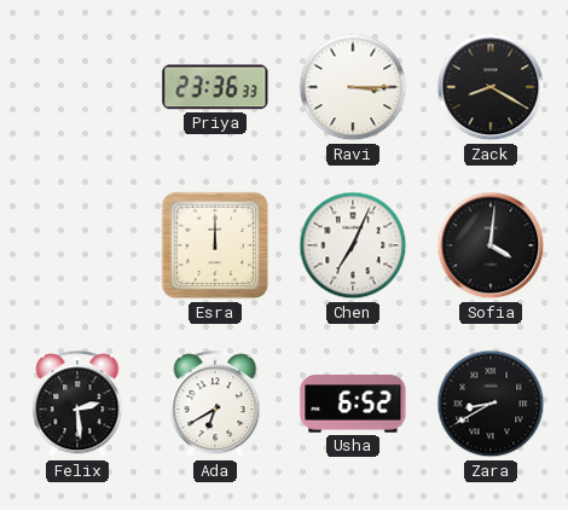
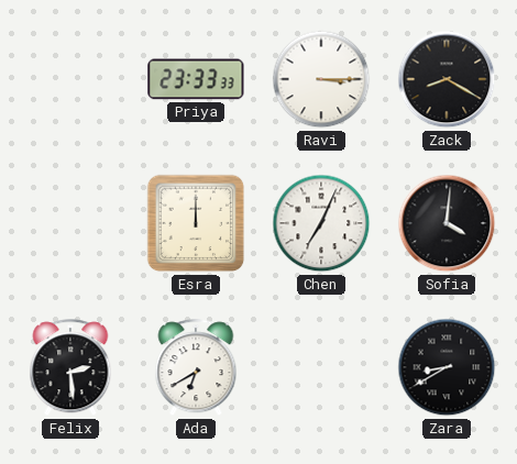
Priya: 23:36 -> 23:33 (196, 79)
Usha: 6:52 -> none (353, 404)
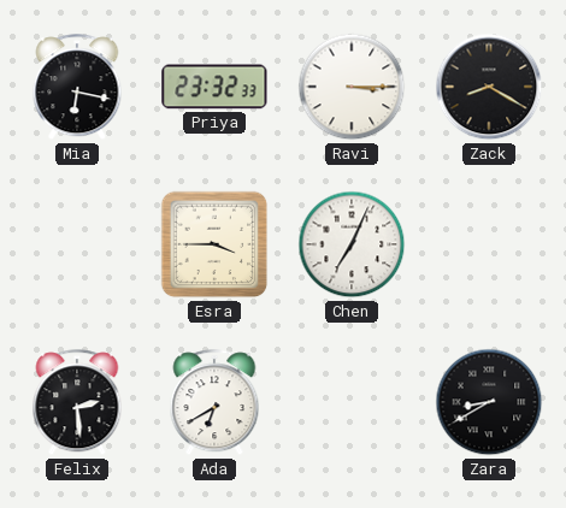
Mia: none -> 6:17 (77, 88)
Priya: 23:33 -> 23:32 (214, 87)
Esra: 12:00 -> 3:45 (214, 244)
Sofia: 4:01 -> none (447, 223)
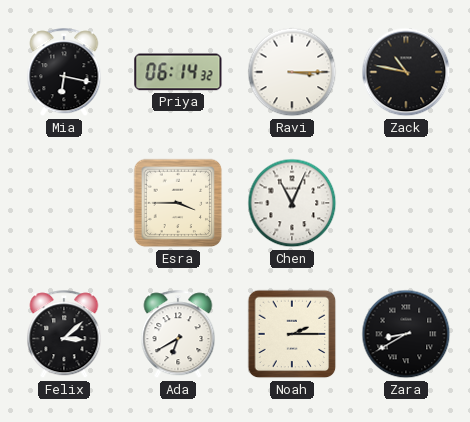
Priya: 23:32 -> 06:14 (178, 72)
Zack: 8:20 -> 10:47 (406, 72)
Chen: 7:04 -> 11:04 (292, 203)
Felix: 2:29 -> 3:08 (64, 335)
Noah: none -> 2:15 (292, 334)
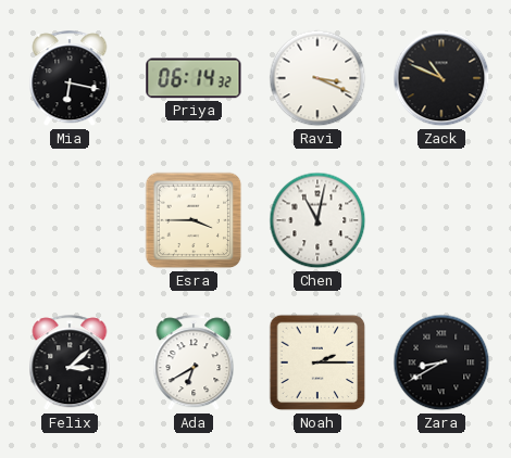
Ravi: 3:15 -> 3:19 (317, 78)
Zack: 10:47 -> 10:49 (441, 78)
Chen: 11:04 -> 11:02 (317, 220)
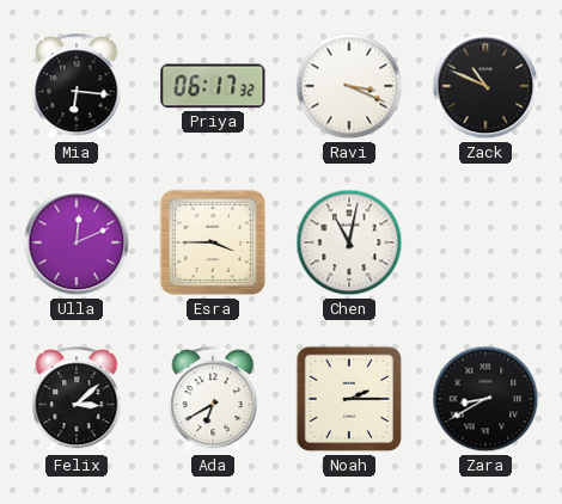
Mia: 6:17 -> 6:16 (77, 87)
Priya: 06:14 -> 06:17 (213, 86)
Ulla: none -> 12:11 (77, 242)
